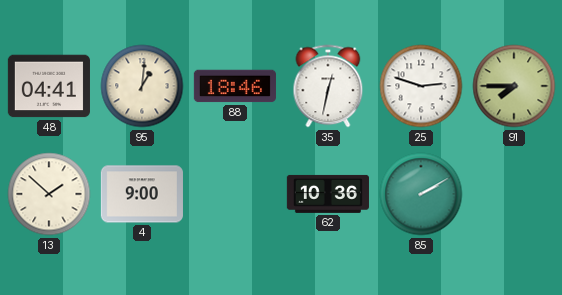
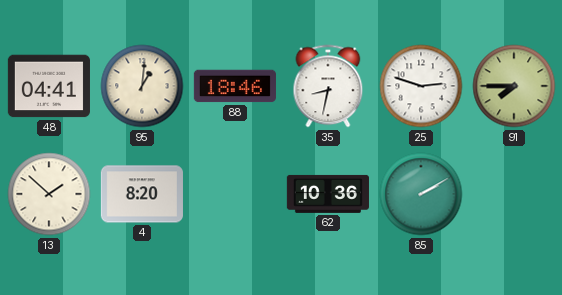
35: 12:32 -> 8:32 (328, 86)
4: 9:00 -> 8:20 (142, 194)
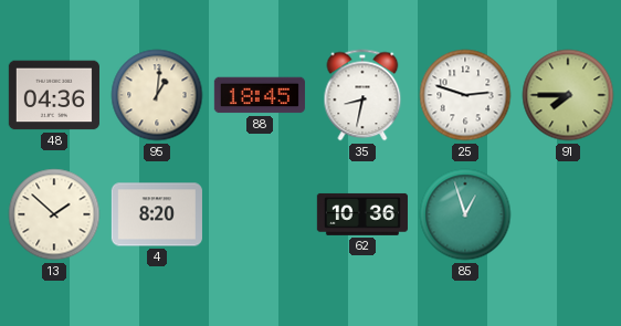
48: 04:41 -> 04:36 (54, 95)
88: 18:46 -> 18:45 (260, 95)
85: 2:10 -> 12:57 (465, 214)
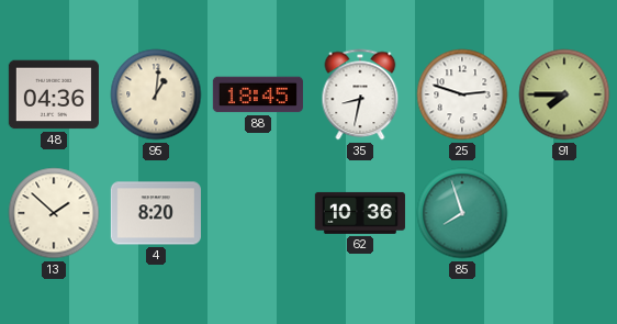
85: 12:57 -> 7:57 (462, 213)
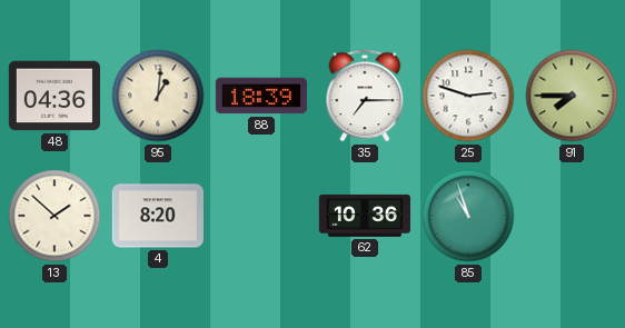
88: 18:45 -> 18:39 (261, 96)
35: 8:32 -> 7:15 (365, 96)
85: 7:57 -> 10:57 (468, 216)
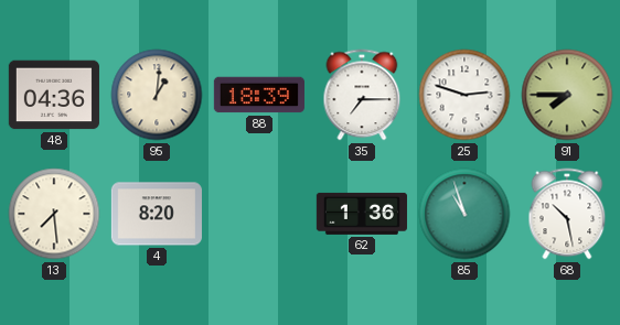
13: 1:52 -> 7:29 (54, 214)
62: 10:36 -> 1:36 (362, 214)
68: none -> 10:28 (567, 214)
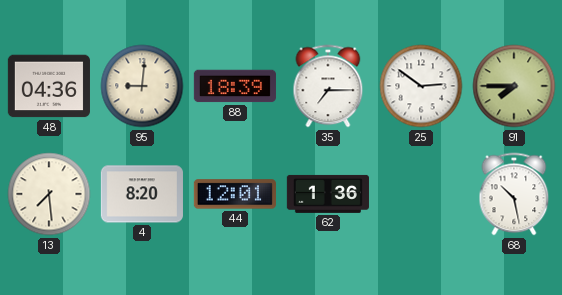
95: 1:01 -> 9:01 (142, 86)
25: 2:48 -> 2:51 (421, 86)
44: none -> 12:01 (235, 194)
85: 10:57 -> none (464, 214)
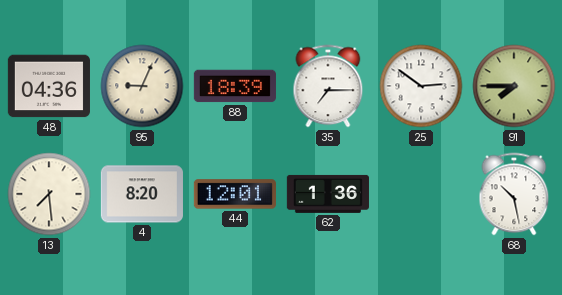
95: 9:01 -> 9:04 (142, 86)
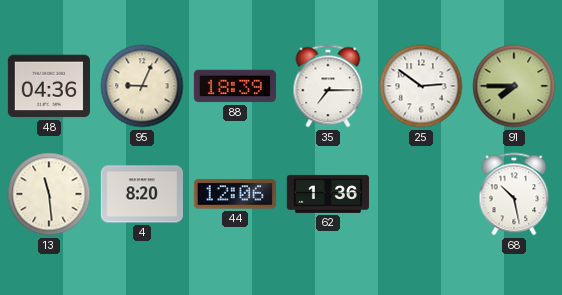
13: 7:29 -> 11:29 (49, 194)
44: 12:01 -> 12:06 (235, 194)
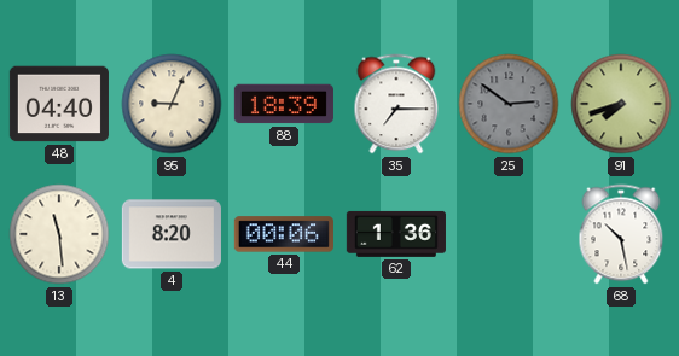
48: 04:36 -> 04:40 (59, 104)
25 dial: white -> grey (509, 104)
91: 7:45 -> 7:42 (621, 104)
44: 12:06 -> 00:06 (284, 234)
